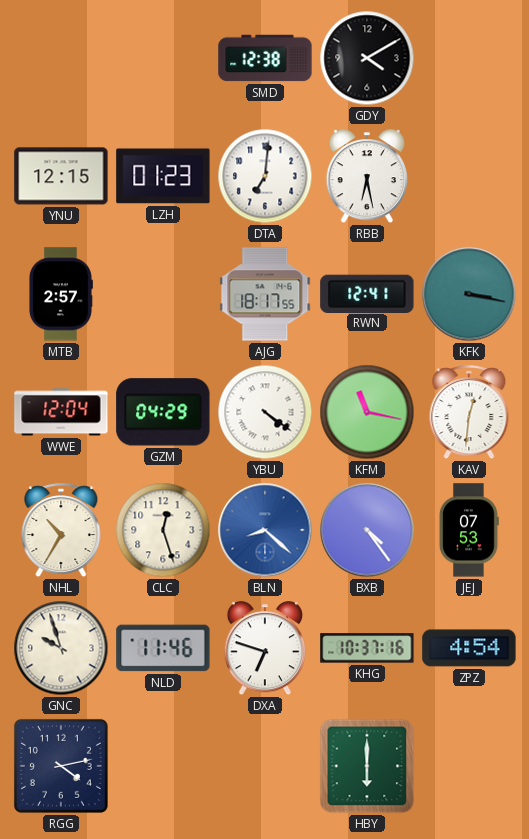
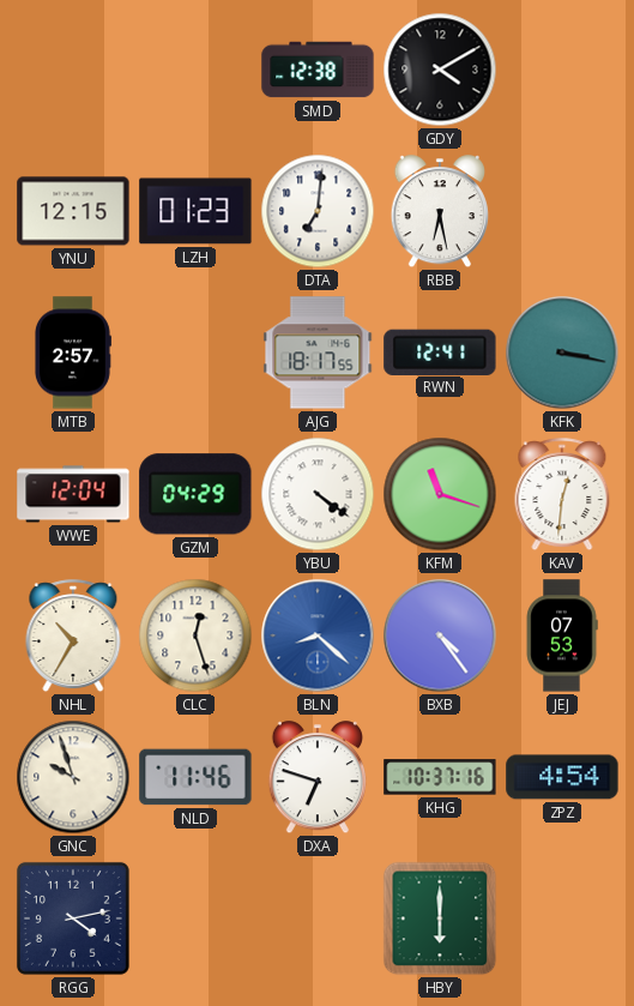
KFM: 11:17 -> 11:18 (440, 494)
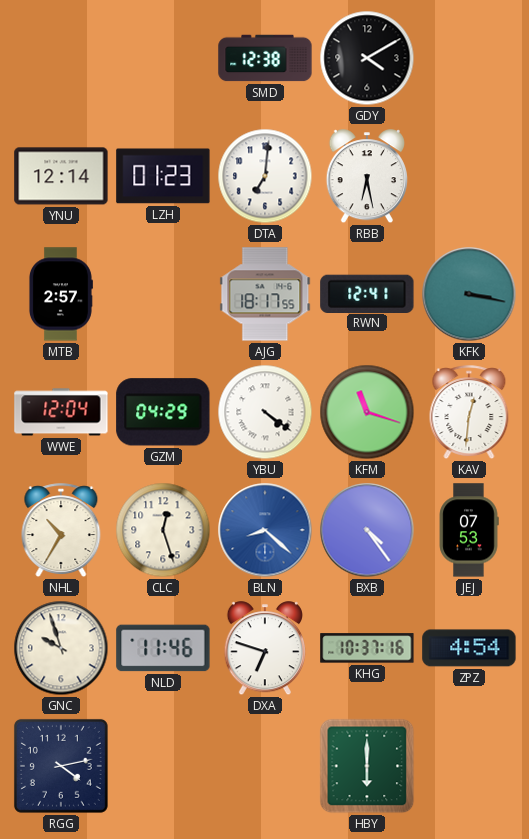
YNU: 12:15 -> 12:14 (61, 176)
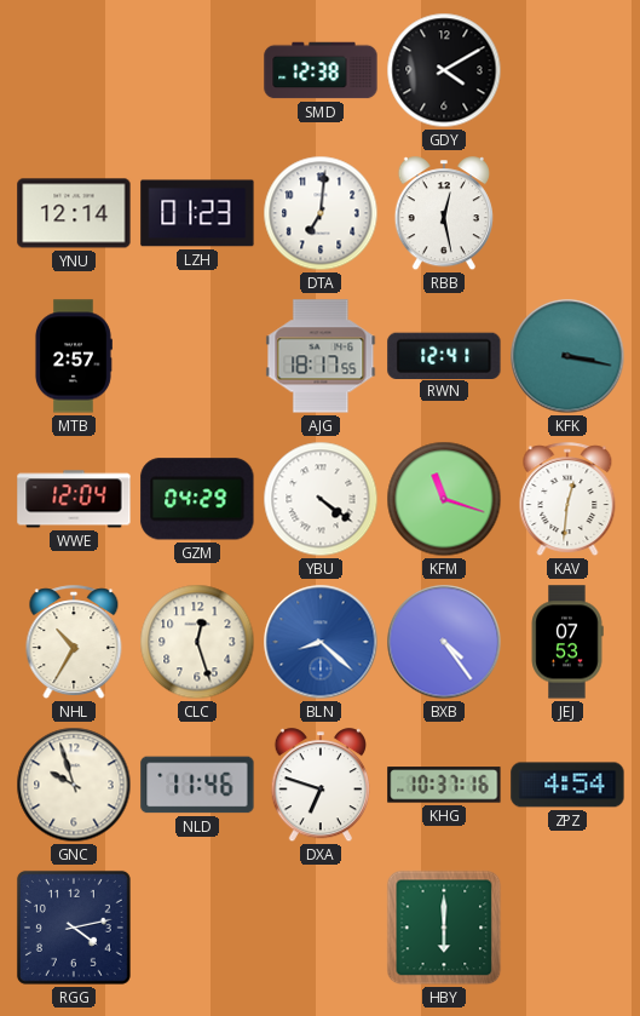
RBB: 6:28 -> 12:28 (444, 214)
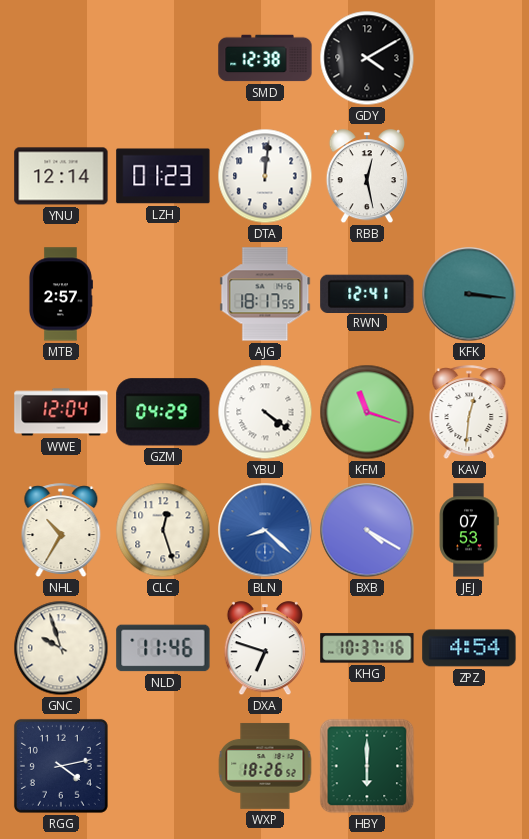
DTA: 7:01 -> 12:01 (265, 176)
KFK: 3:17 -> 3:16 (469, 294)
BXB: 4:24 -> 4:20 (367, 530)
WXP: none -> 18:26 (265, 766)
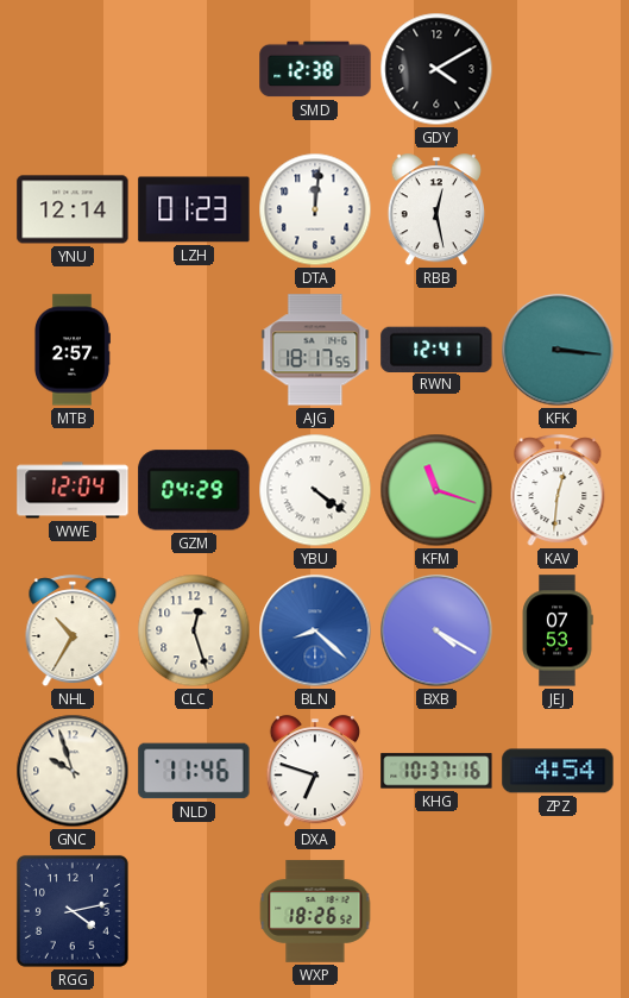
HBY: 6:00 -> none (367, 766)
